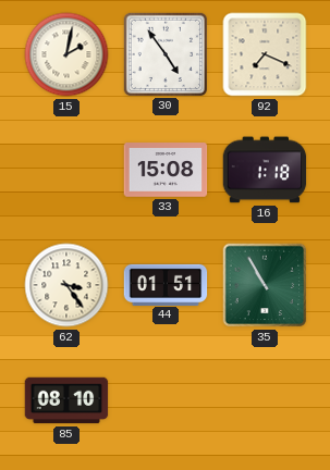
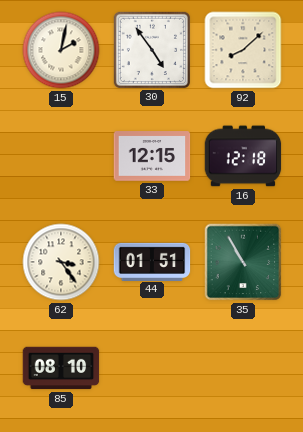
92: 7:19 -> 8:08 (243, 50)
33: 15:08 -> 12:15 (152, 156)
16: 1:18 -> 12:18 (243, 156)
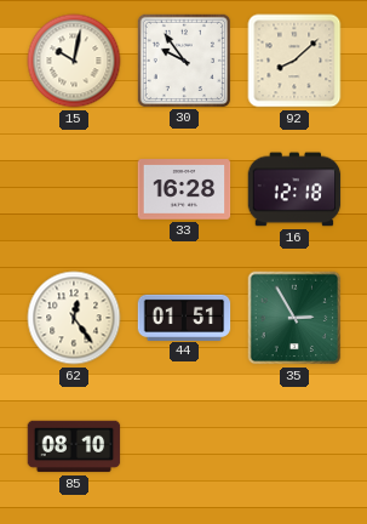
15: 2:02 -> 10:02 (74, 61)
30: 4:54 -> 9:54 (183, 59)
33: 12:15 -> 16:28 (184, 189)
62: 3:24 -> 12:24 (74, 318)
35: 10:55 -> 2:55 (294, 318)
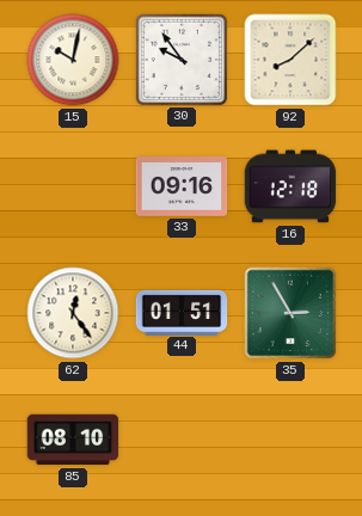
33: 16:28 -> 09:16 (182, 186)
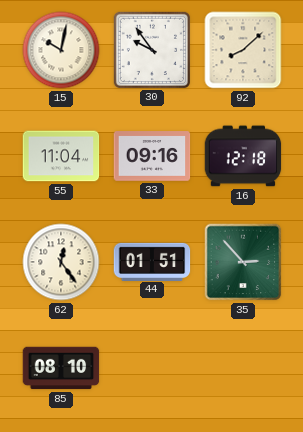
55: none -> 11:04 (61, 156)
35: 2:55 -> 2:53 (243, 262)
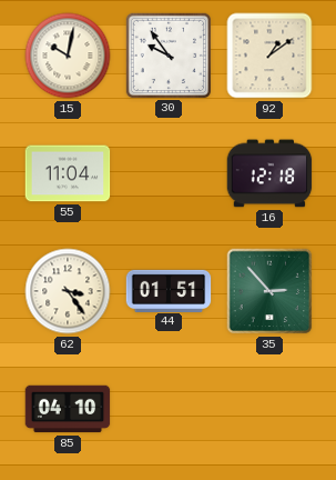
92: 8:08 -> 1:09 (269, 56)
33: 09:16 -> none (152, 156)
62: 12:24 -> 3:24 (68, 291)
85: 08:10 -> 04:10 (68, 409)
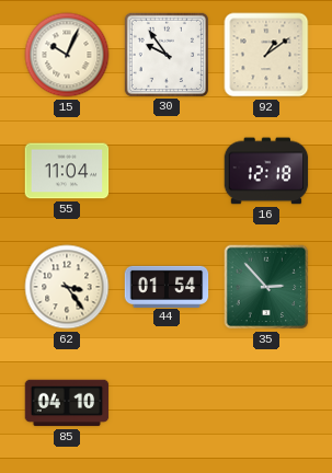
15: 10:02 -> 10:04 (67, 55)
44: 01:51 -> 01:54 (167, 286)
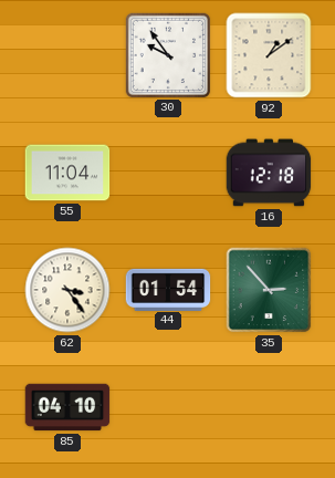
15: 10:04 -> none (67, 55)
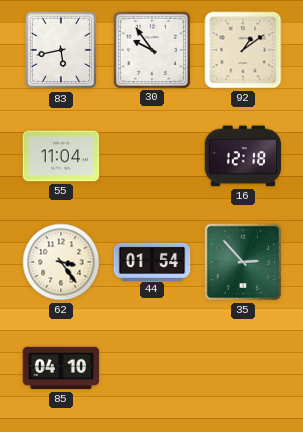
83: none -> 5:43 (61, 50)
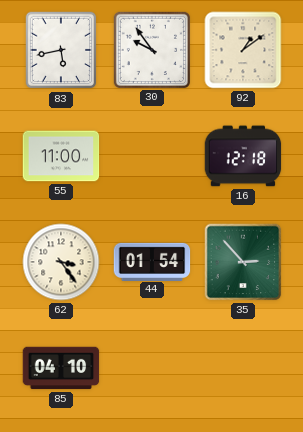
55: 11:04 -> 11:00 (61, 156)
